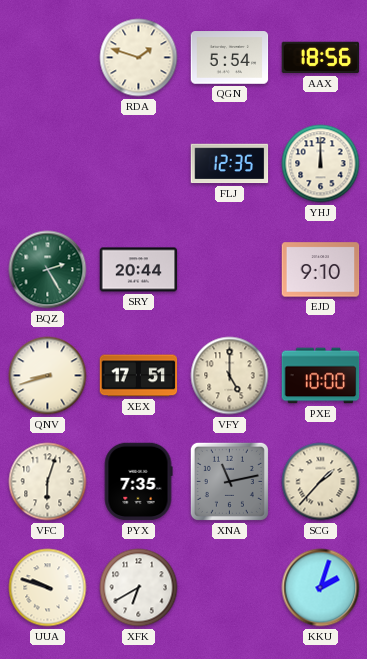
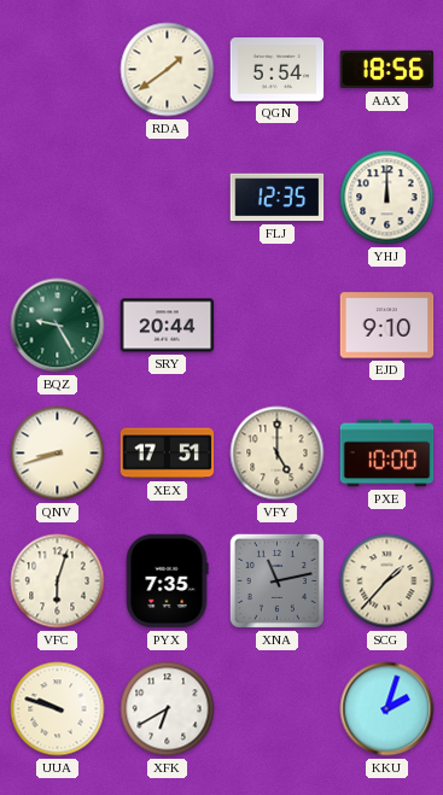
RDA: 1:48 -> 1:39 (168, 70)
BQZ: 2:25 -> 9:25 (58, 326)
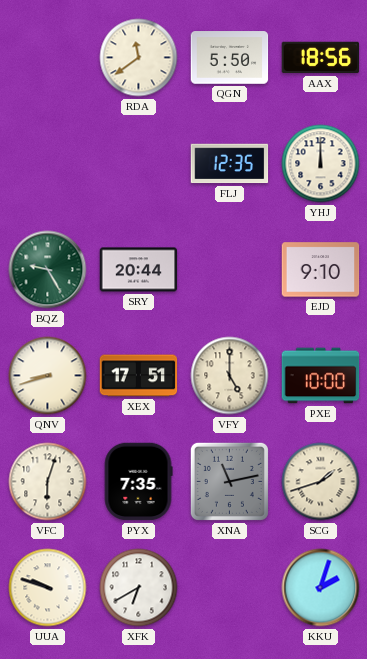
RDA: 1:39 -> 11:39 (139, 58)
QGN: 5:54 -> 5:50 (230, 58)
SCG: 1:37 -> 1:42 (321, 482)
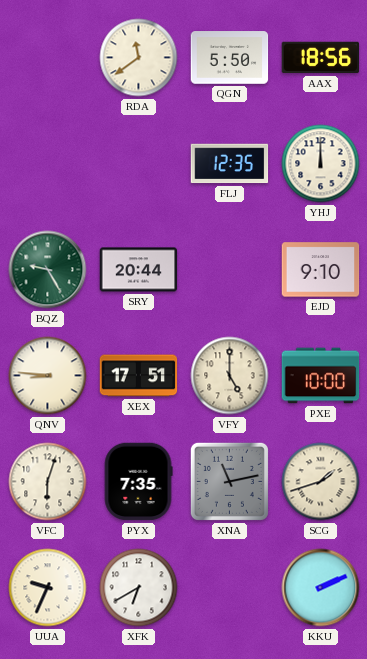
QNV: 8:42 -> 8:46 (48, 376)
UUA: 9:48 -> 9:34 (48, 588)
KKU: 2:03 -> 2:11 (321, 588)
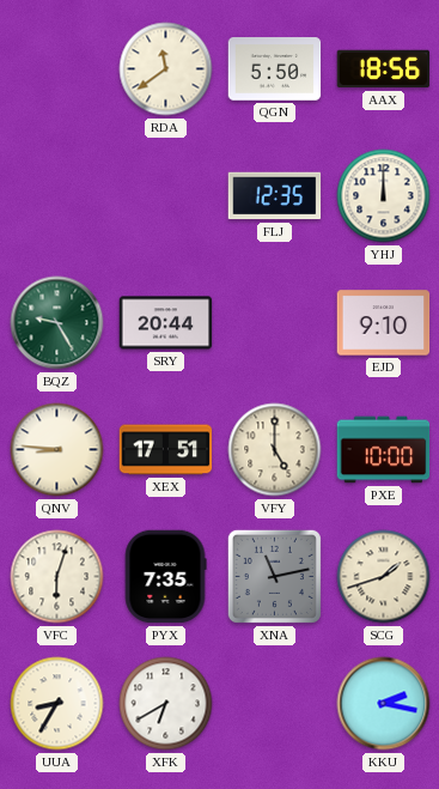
UUA: 9:34 -> 8:35 (57, 704)
KKU: 2:11 -> 2:17 (384, 704)
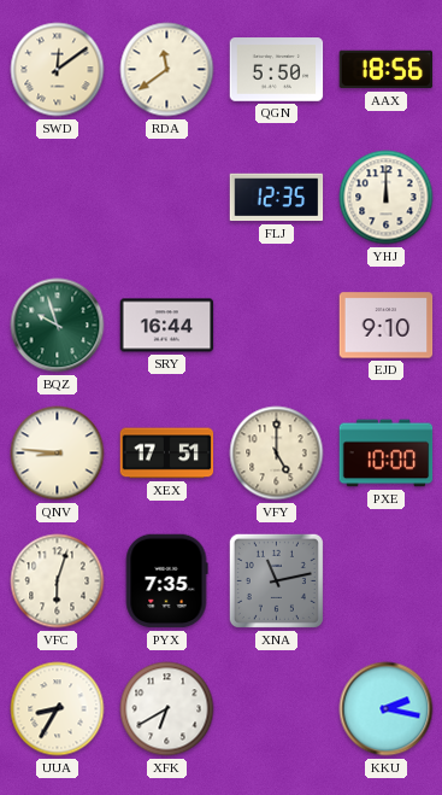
SWD: none -> 12:09 (58, 70)
BQZ: 9:25 -> 9:57 (58, 326)
SRY: 20:44 -> 16:44 (167, 326)
SCG: 1:42 -> none (384, 577)
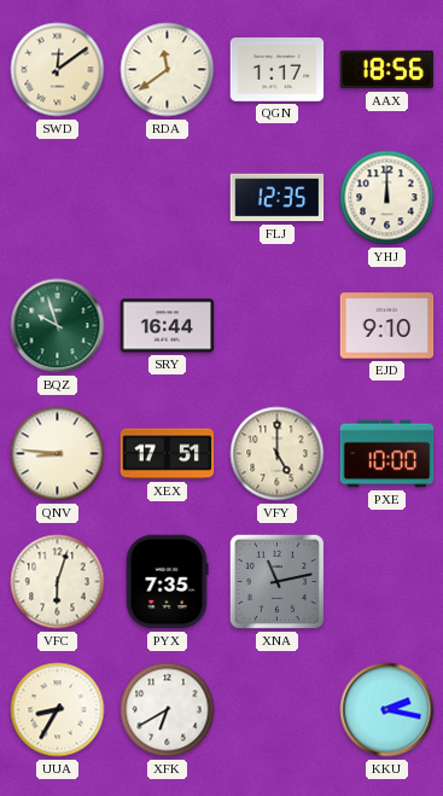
QGN: 5:50 -> 1:17 (278, 70)
